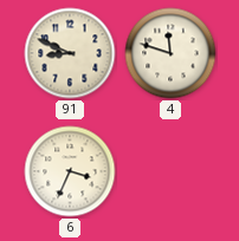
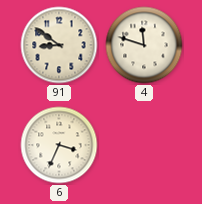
91: 8:49 -> 8:51 (59, 45)
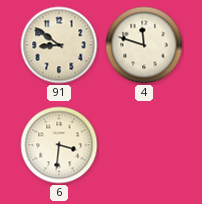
6: 3:34 -> 3:31 (59, 145)
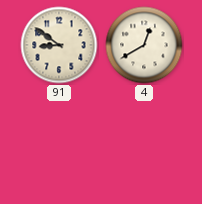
4: 11:48 -> 12:40 (144, 45)
6: 3:31 -> none (59, 145)
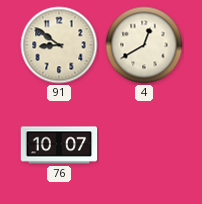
76: none -> 10:07 (59, 145)
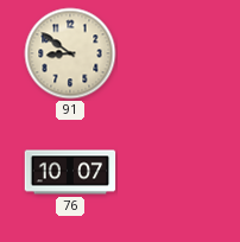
4: 12:40 -> none (144, 45)
